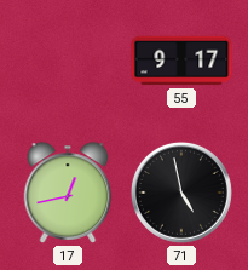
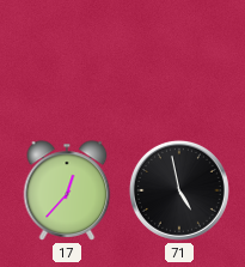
55: 9:17 -> none (181, 61)
17: 12:43 -> 12:37 (67, 190)
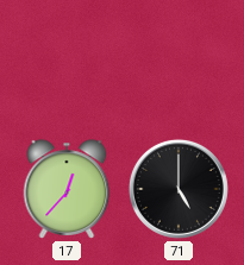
71: 4:58 -> 5:00 (179, 189)
